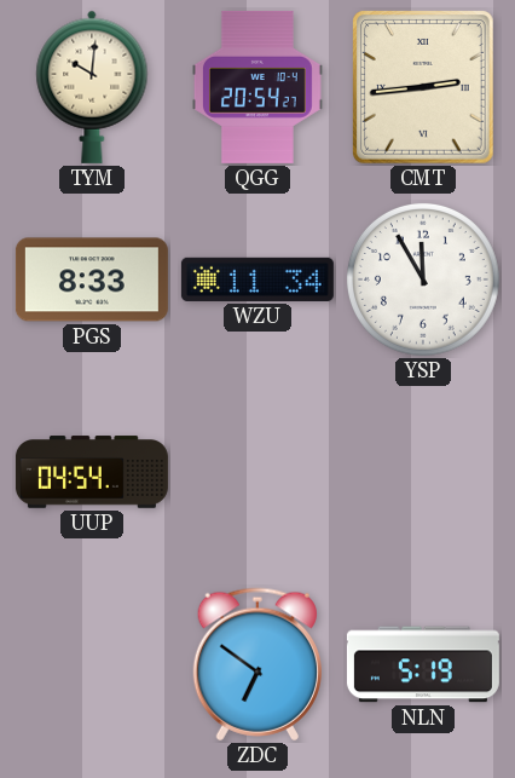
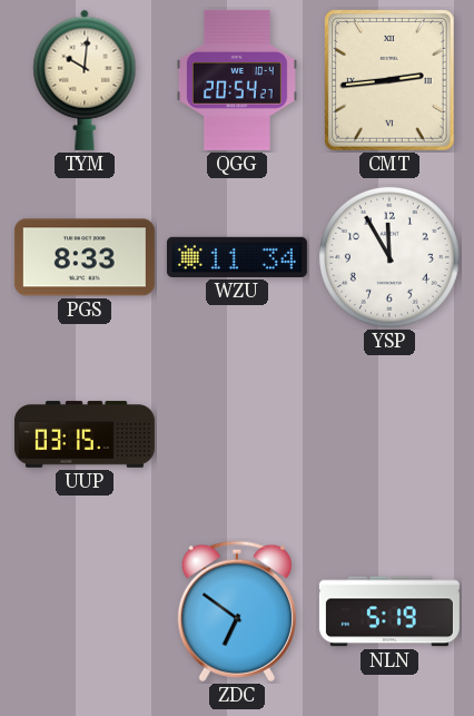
UUP: 04:54 -> 03:15 (85, 434)
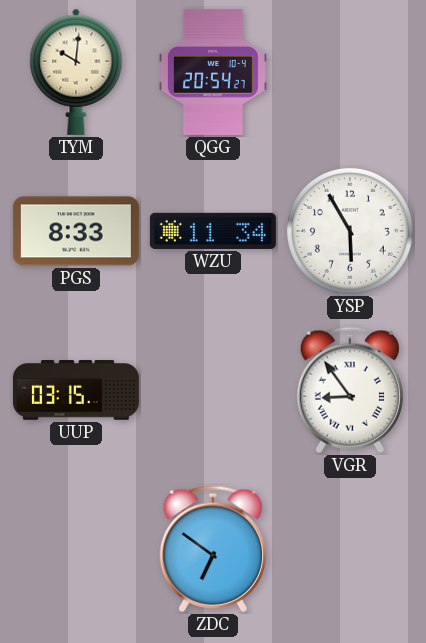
CMT: 2:44 -> none (391, 81)
YSP: 11:55 -> 5:55 (350, 231)
VGR: none -> 8:54 (350, 390)
NLN: 5:19 -> none (389, 611)
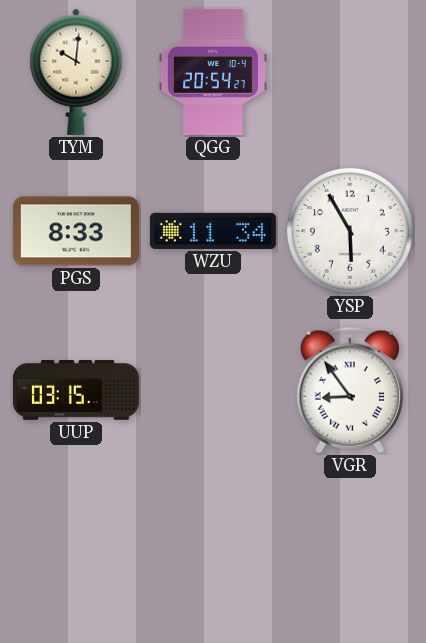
ZDC: 6:51 -> none (213, 549)
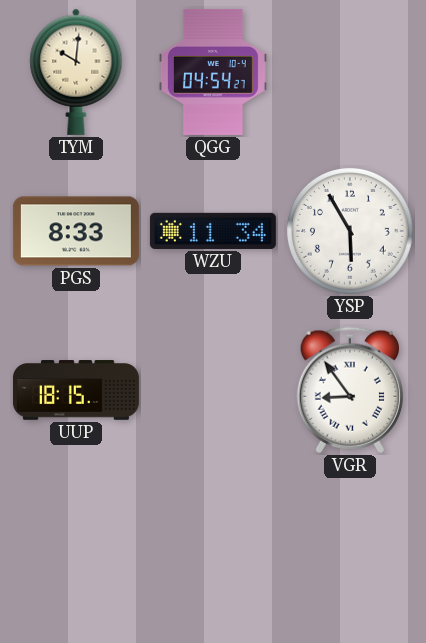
QGG: 20:54 -> 04:54 (213, 72)
UUP: 03:15 -> 18:15 (76, 390)
